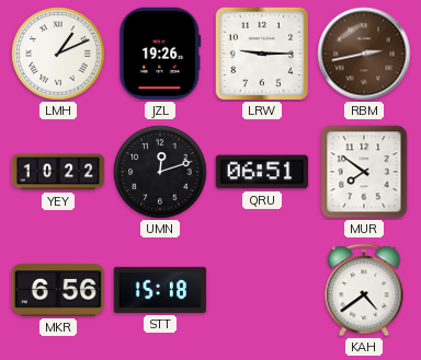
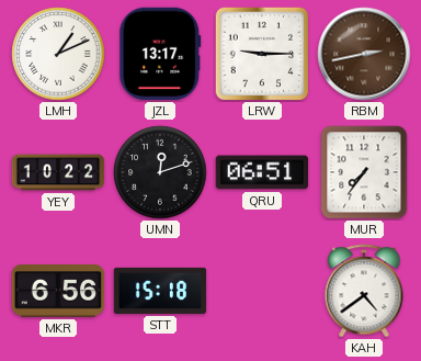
JZL: 19:26 -> 13:17 (160, 54)
MUR: 7:51 -> 7:36 (364, 172)
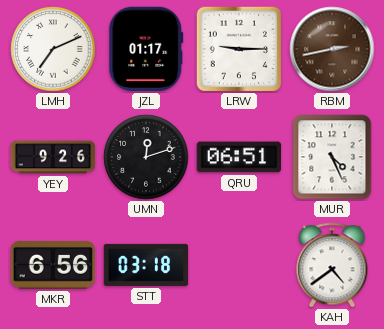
LMH: 1:11 -> 7:11 (53, 49)
JZL: 13:17 -> 01:17 (146, 49)
YEY: 10:22 -> 9:26 (53, 157)
MUR: 7:36 -> 4:26 (332, 157)
STT: 15:18 -> 03:18 (146, 265)
